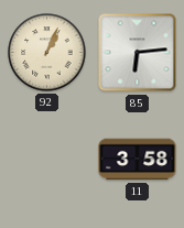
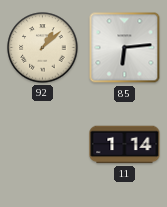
92: 1:04 -> 1:08 (43, 48)
11: 3:58 -> 1:14 (125, 145)
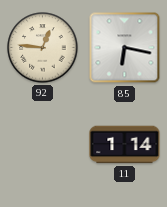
92: 1:08 -> 12:46 (43, 48)
85: 6:14 -> 6:17 (125, 48)
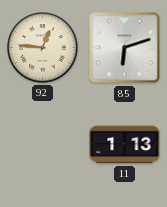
85: 6:17 -> 6:12 (125, 48)
11: 1:14 -> 1:13 (125, 145)
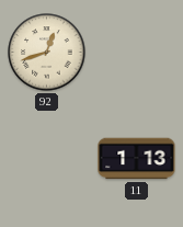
92: 12:46 -> 12:42 (47, 53)
85: 6:12 -> none (125, 48)
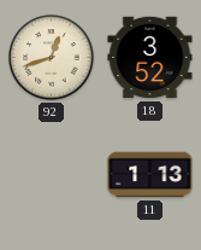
18: none -> 3:52 (150, 58)
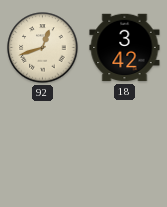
18: 3:52 -> 3:42 (125, 48)
11: 1:13 -> none (150, 175)
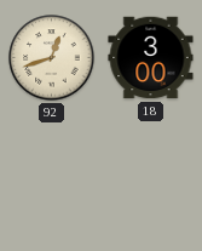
18: 3:42 -> 3:00 (151, 58)
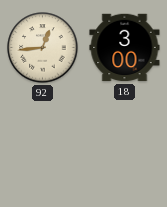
92: 12:42 -> 12:44 (43, 48)
